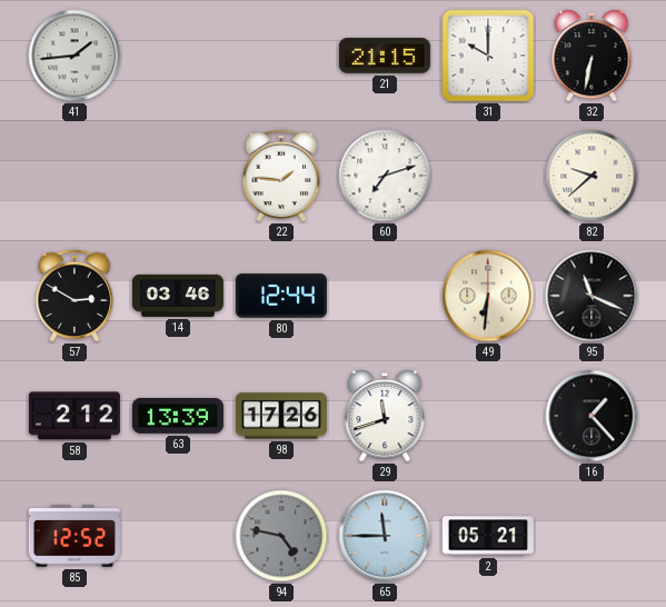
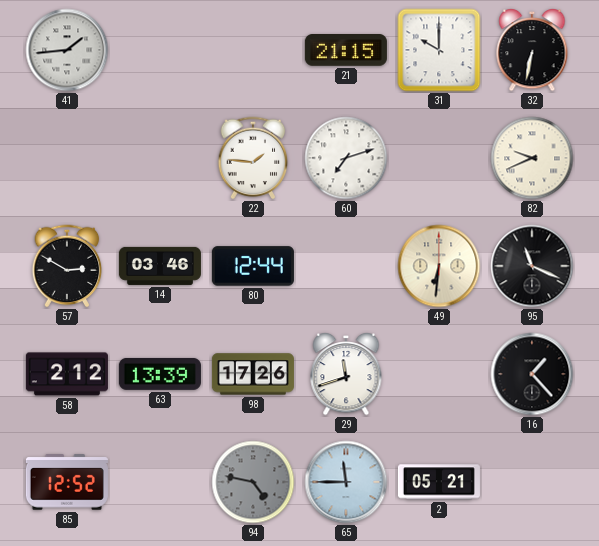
82: 9:38 -> 9:41 (532, 158)
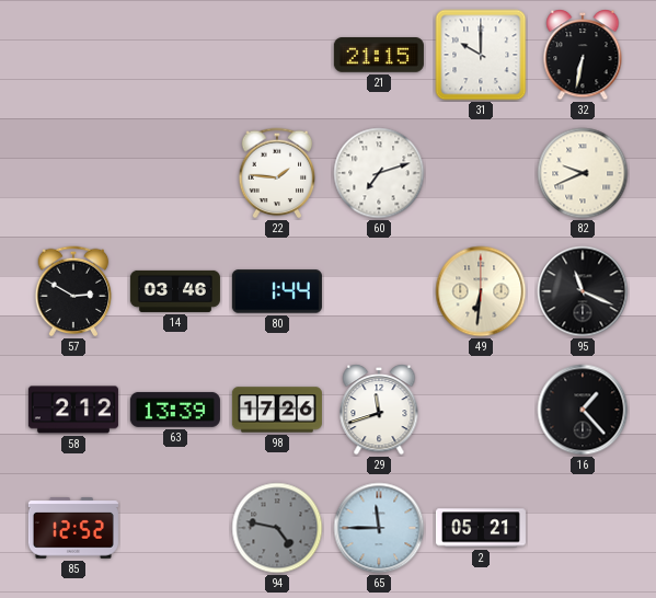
41: 1:44 -> none (67, 50)
80: 12:44 -> 1:44 (277, 291)
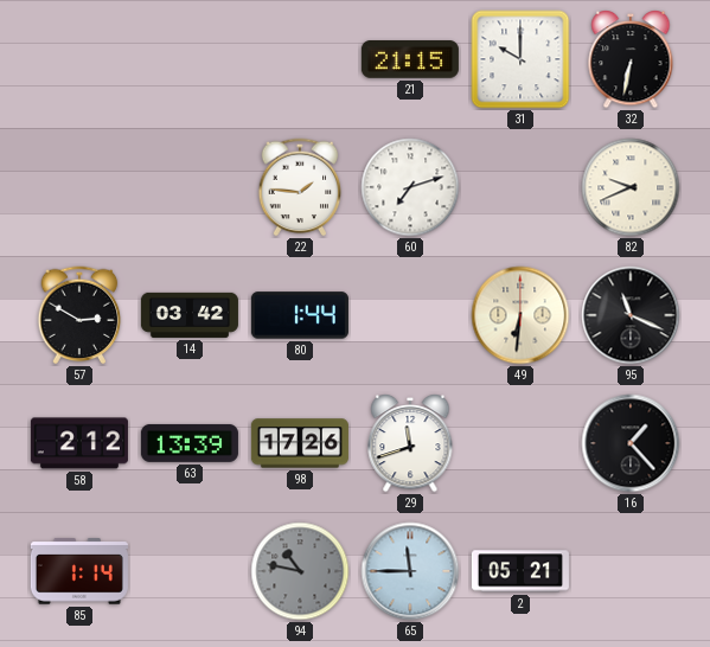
14: 03:46 -> 03:42 (190, 315)
85: 12:52 -> 1:14 (79, 571)
94: 4:47 -> 10:47 (300, 571)
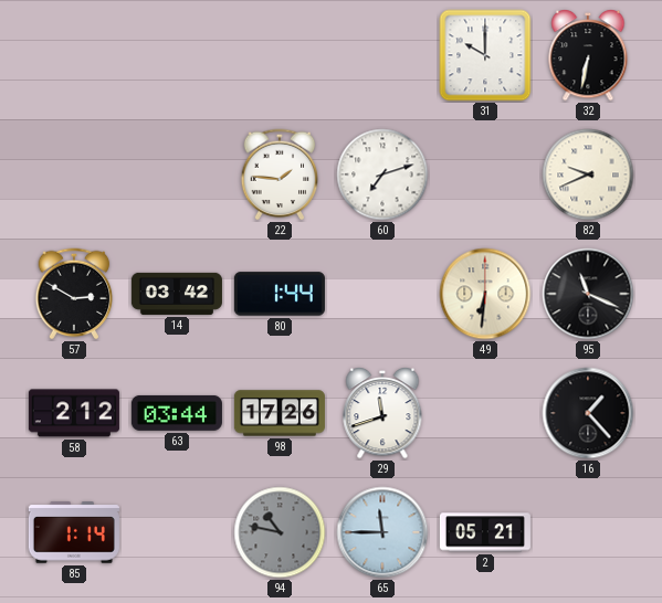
21: 21:15 -> none (410, 60)
63: 13:39 -> 03:44 (177, 413)
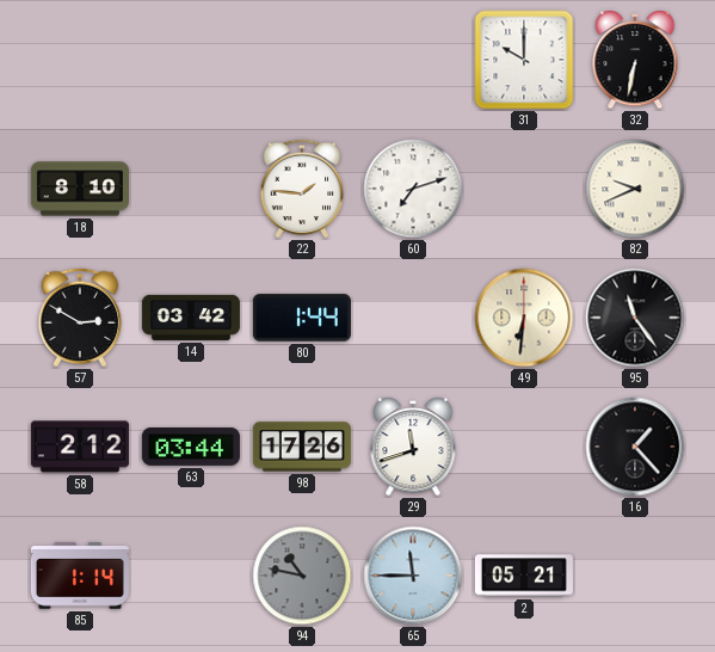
18: none -> 8:10 (80, 189)
95: 11:19 -> 11:24 (635, 318)
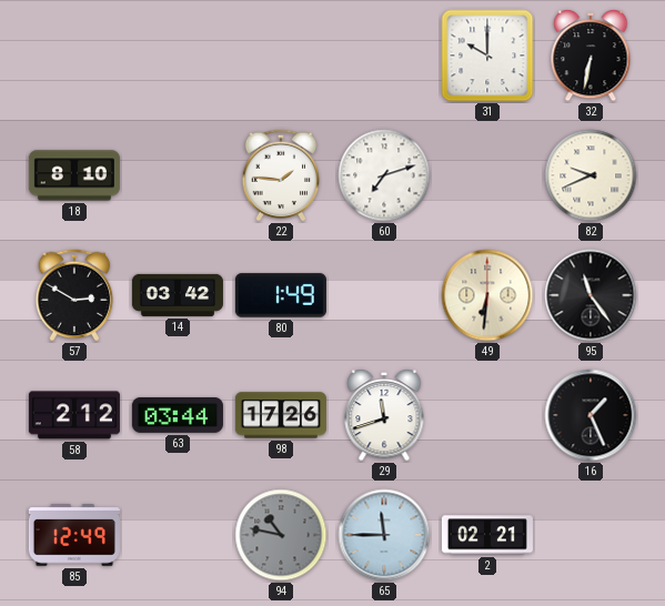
80: 1:44 -> 1:49 (281, 295)
16: 1:23 -> 1:26 (591, 415)
85: 1:14 -> 12:49 (74, 535)
2: 05:21 -> 02:21 (487, 535)
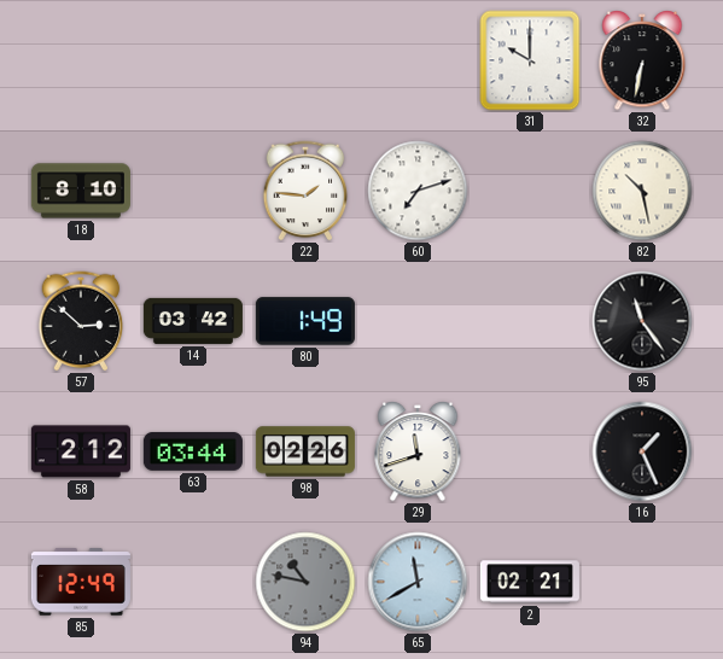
82: 9:41 -> 10:28 (642, 191)
57: 2:50 -> 2:52 (81, 321)
49: 6:31 -> none (487, 295)
98: 17:26 -> 02:26 (305, 451)
65: 11:45 -> 11:40 (418, 582)
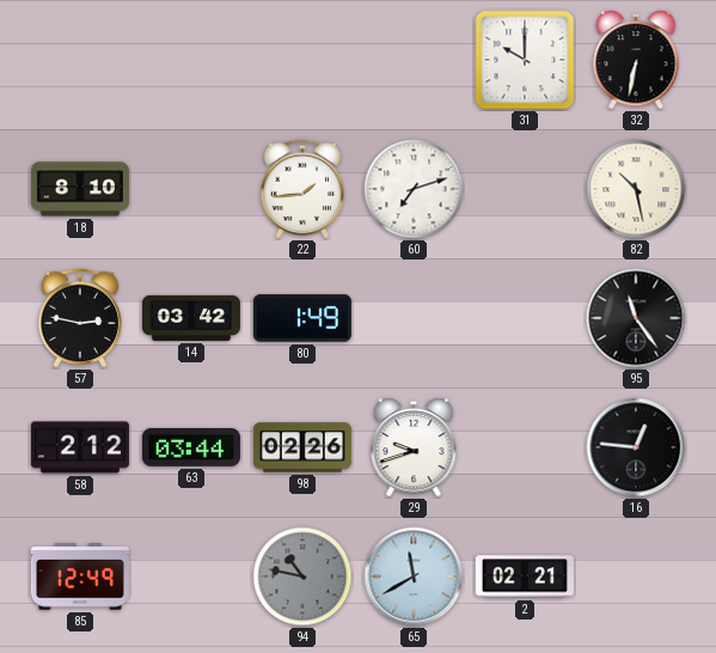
22: 1:46 -> 1:44 (302, 189)
57: 2:52 -> 2:47 (80, 318)
29: 11:42 -> 9:42 (414, 447)
16: 1:26 -> 12:46 (636, 447)
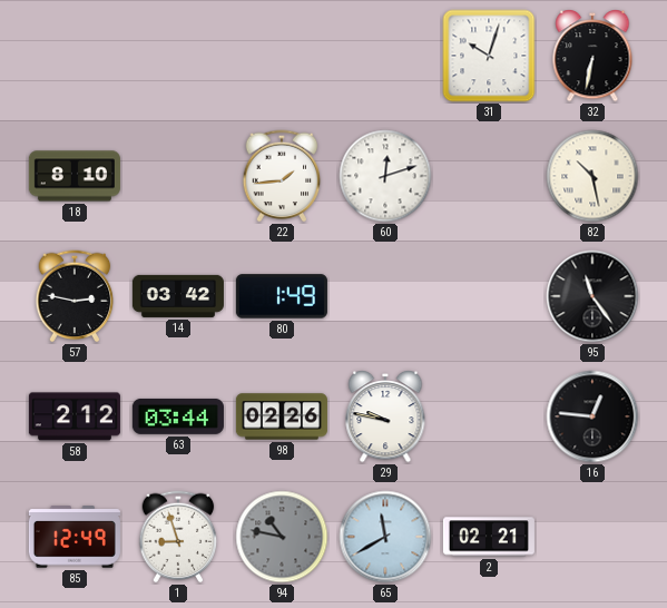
31: 10:00 -> 10:03 (489, 56)
60: 7:12 -> 12:12 (385, 176)
29: 9:42 -> 9:47 (385, 416)
1: none -> 8:57 (178, 537)
